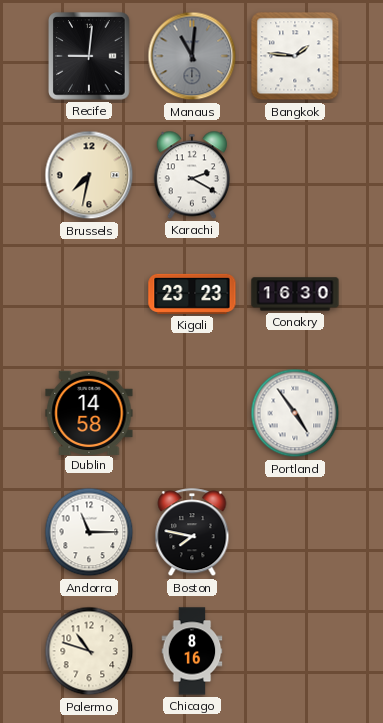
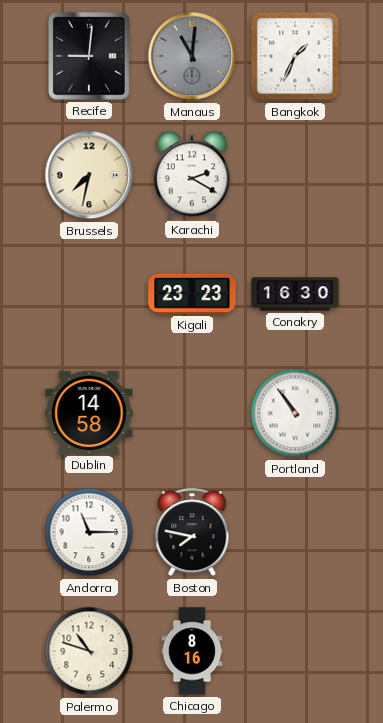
Bangkok: 1:46 -> 1:34 (295, 56)
Portland: 4:54 -> 10:54 (295, 413)
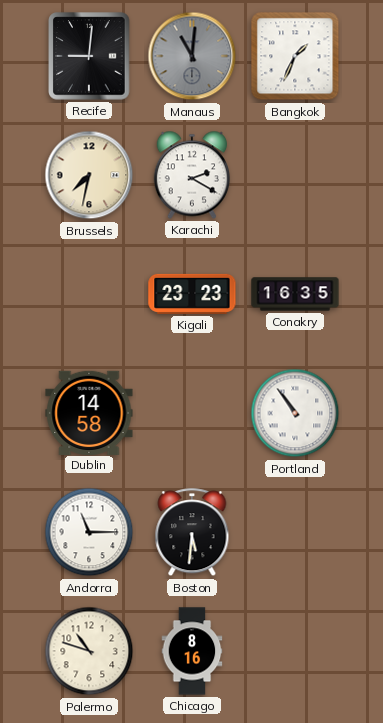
Conakry: 16:30 -> 16:35 (295, 294)
Boston: 7:47 -> 5:31 (192, 533)
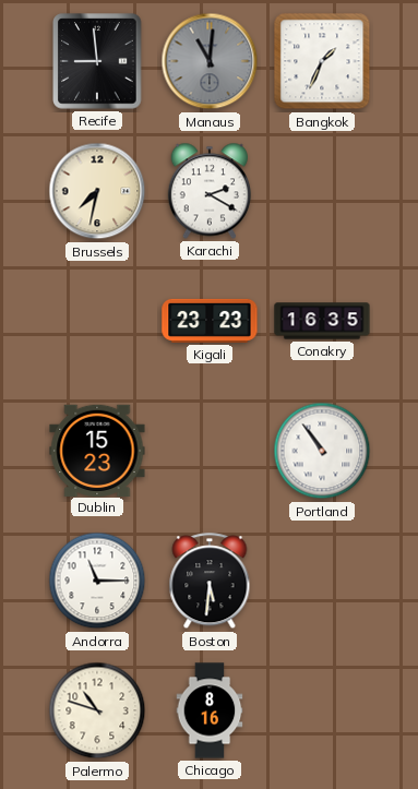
Recife: 9:01 -> 8:59 (97, 61)
Dublin: 14:58 -> 15:23 (97, 450)
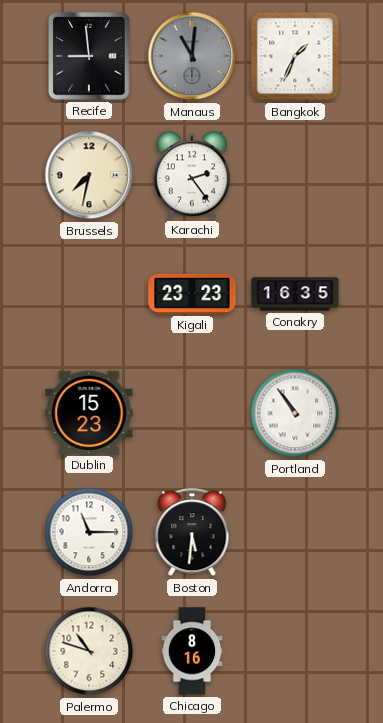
Karachi: 2:20 -> 2:24 (191, 175)
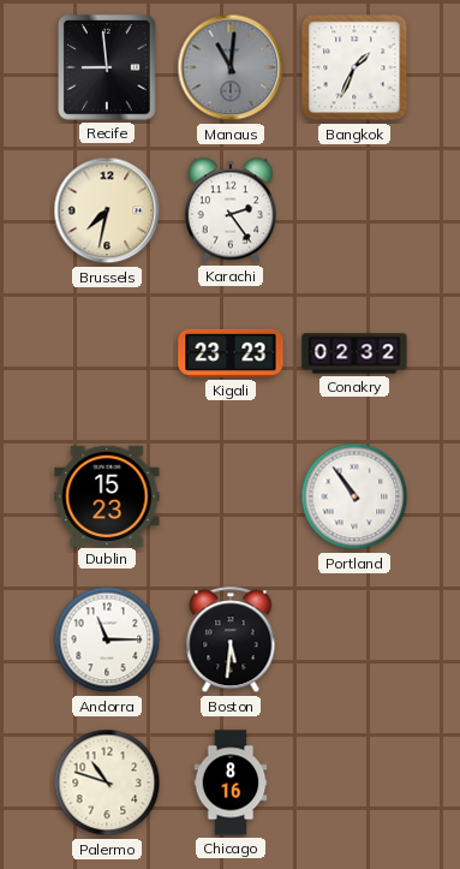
Conakry: 16:35 -> 02:32 (354, 353)
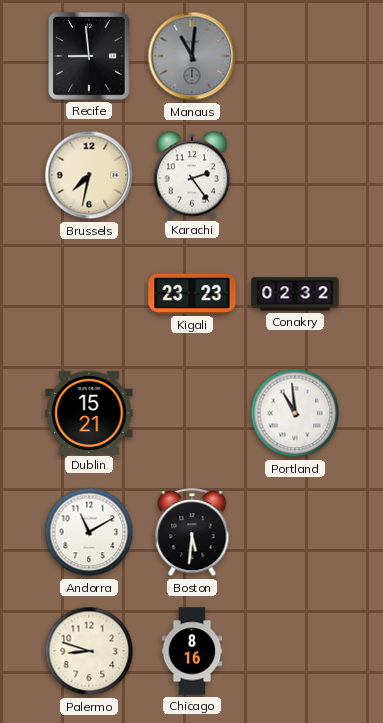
Bangkok: 1:34 -> none (354, 67)
Dublin: 15:23 -> 15:21 (89, 412)
Portland: 10:54 -> 10:59 (295, 413)
Andorra: 11:15 -> 11:10 (89, 532)
Palermo: 10:48 -> 8:48 (89, 651)
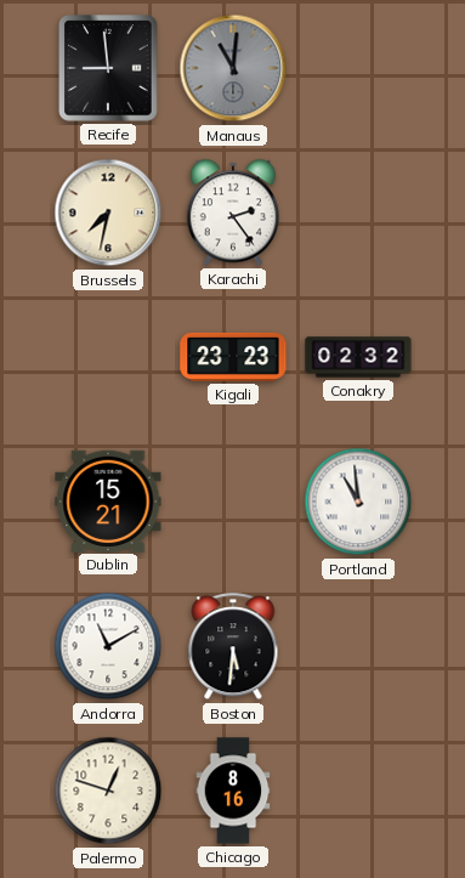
Palermo: 8:48 -> 12:48 (108, 791)
